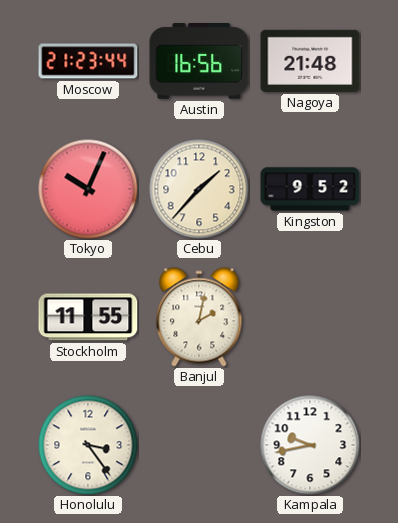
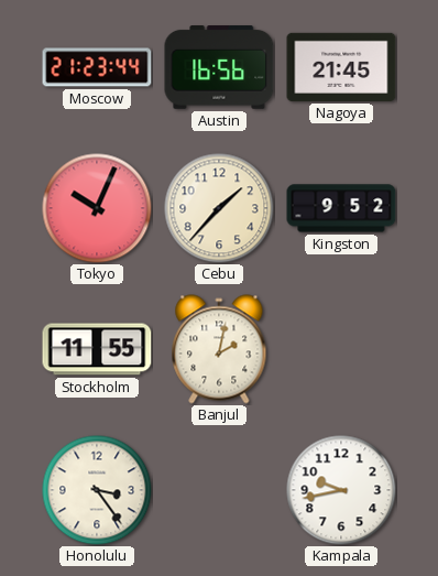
Nagoya: 21:48 -> 21:45 (341, 67)
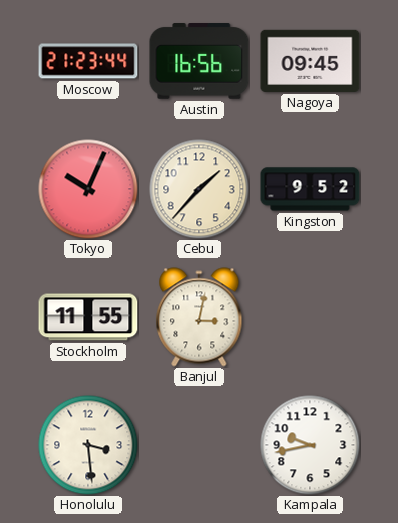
Nagoya: 21:45 -> 09:45 (310, 61)
Banjul: 2:02 -> 3:02 (199, 317)
Honolulu: 3:24 -> 3:29 (88, 445)
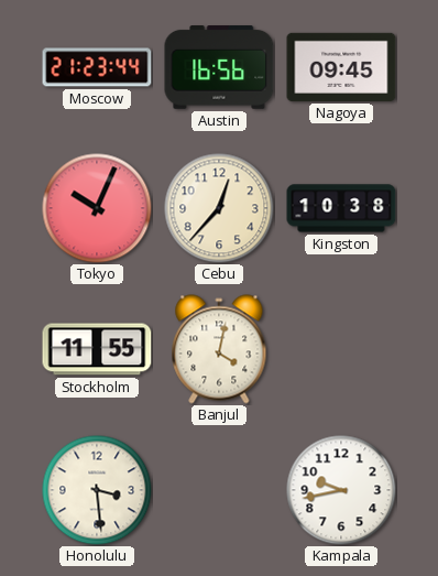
Cebu: 1:37 -> 12:37 (219, 208)
Kingston: 9:52 -> 10:38 (341, 208)
Banjul: 3:02 -> 4:02 (219, 349)
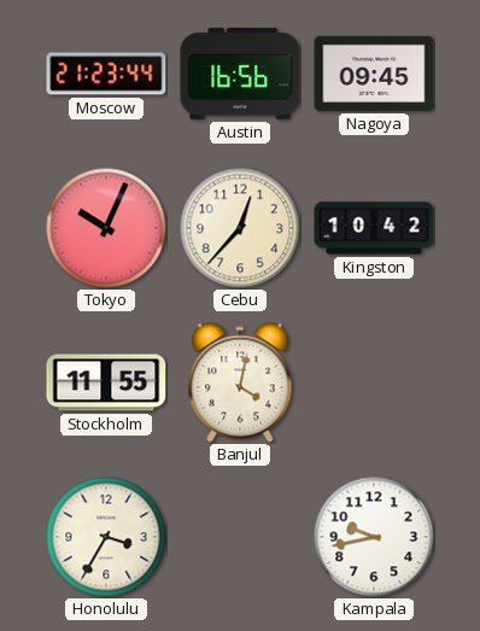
Kingston: 10:38 -> 10:42 (374, 228)
Honolulu: 3:29 -> 3:35 (106, 537)
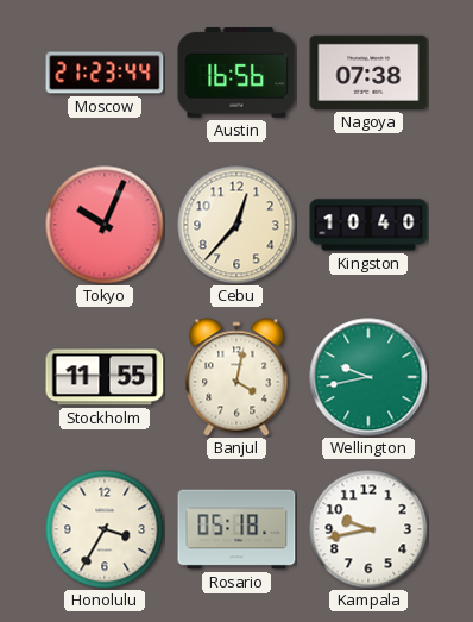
Nagoya: 09:45 -> 07:38 (368, 73)
Kingston: 10:42 -> 10:40 (368, 225)
Wellington: none -> 9:43 (368, 377)
Rosario: none -> 05:18 (236, 529)
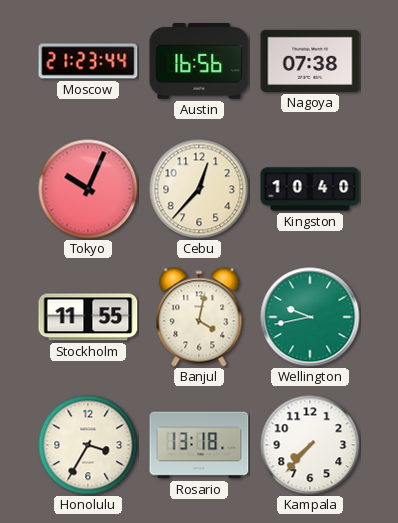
Rosario: 05:18 -> 13:18 (199, 445)
Kampala: 9:43 -> 7:37 (310, 445)
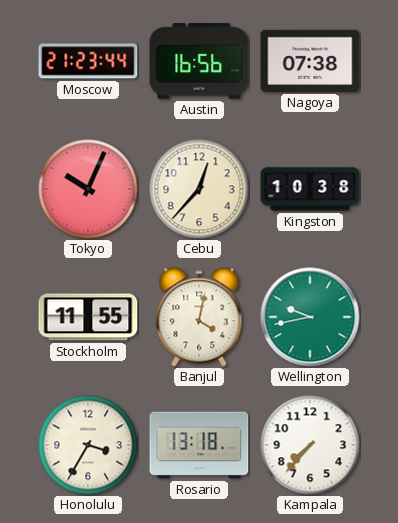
Kingston: 10:40 -> 10:38 (310, 189)
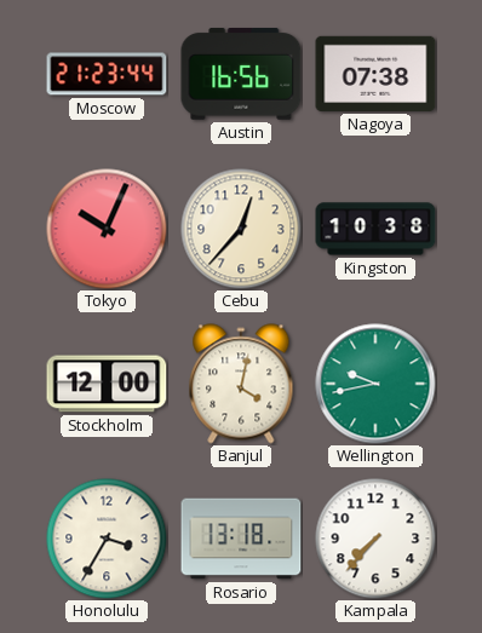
Stockholm: 11:55 -> 12:00 (107, 384)
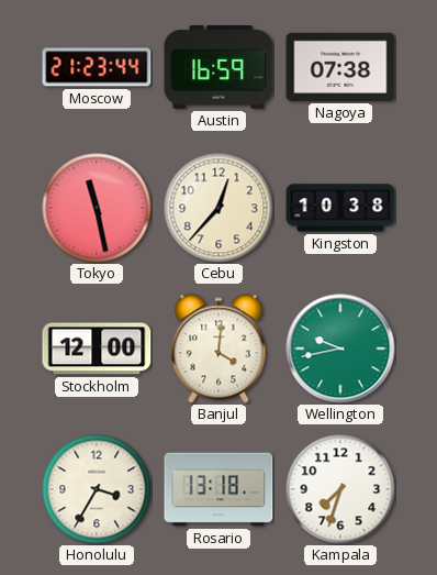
Austin: 16:56 -> 16:59 (218, 68)
Tokyo: 10:04 -> 11:28 (97, 208)
Banjul: 4:02 -> 4:01 (218, 349)
Kampala: 7:37 -> 7:33 (340, 489)
